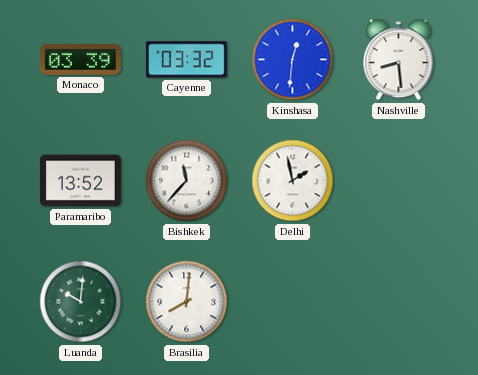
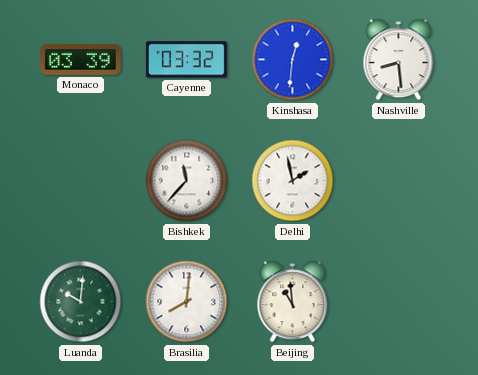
Paramaribo: 13:52 -> none (80, 181)
Beijing: none -> 10:59 (293, 302)
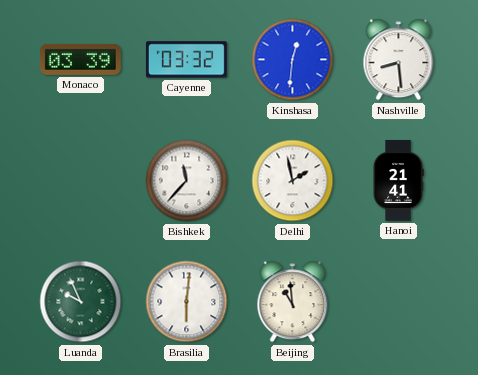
Hanoi: none -> 21:41 (398, 180)
Luanda: 10:01 -> 9:56 (81, 302)
Brasilia: 8:01 -> 6:01 (187, 302)
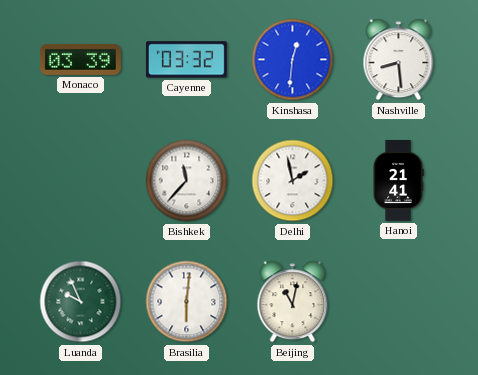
Beijing: 10:59 -> 11:02 (293, 302)
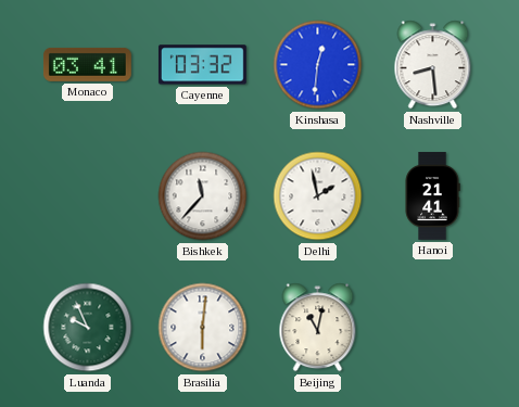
Monaco: 03:39 -> 03:41 (87, 64)
